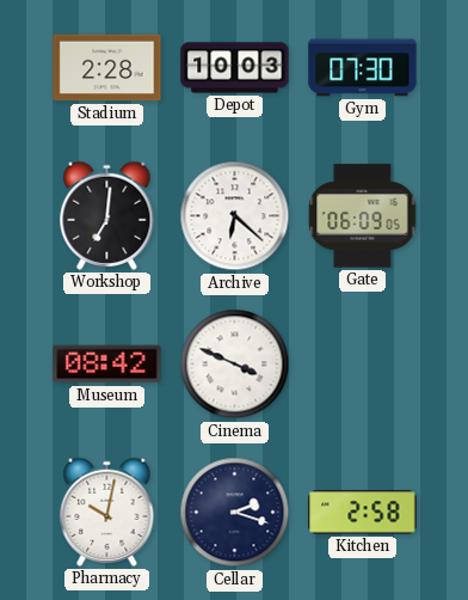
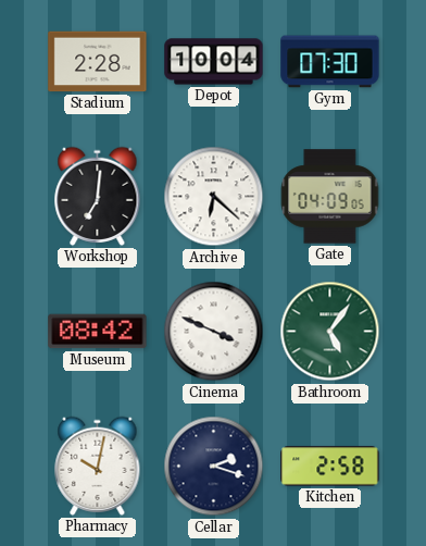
Depot: 10:03 -> 10:04 (214, 62)
Gate: 06:09 -> 04:09 (330, 197)
Bathroom: none -> 5:06 (330, 332)
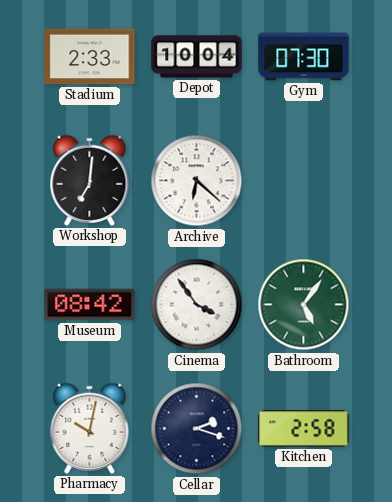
Stadium: 2:28 -> 2:33 (90, 57)
Gate: 04:09 -> none (330, 197)
Cinema: 3:49 -> 3:54 (197, 305)
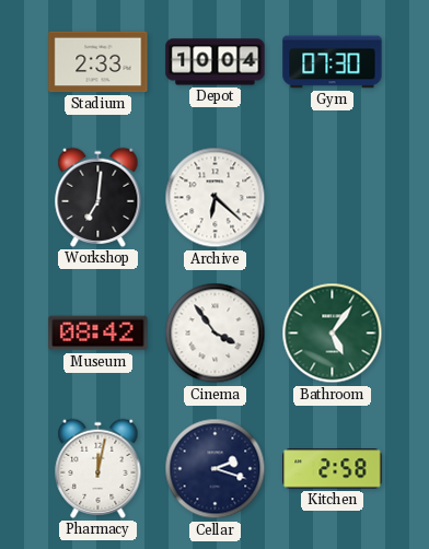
Pharmacy: 10:02 -> 12:02 (98, 468)
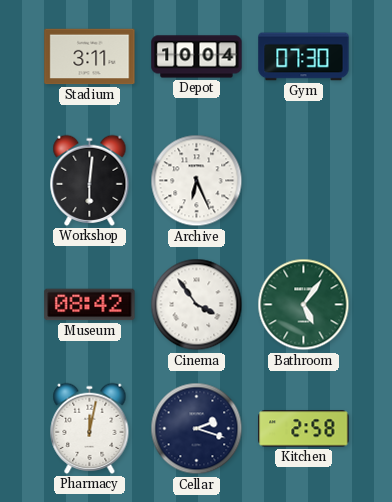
Stadium: 2:33 -> 3:11 (90, 57)
Workshop: 7:01 -> 6:01 (90, 180)
Archive: 6:22 -> 6:26 (197, 181)
